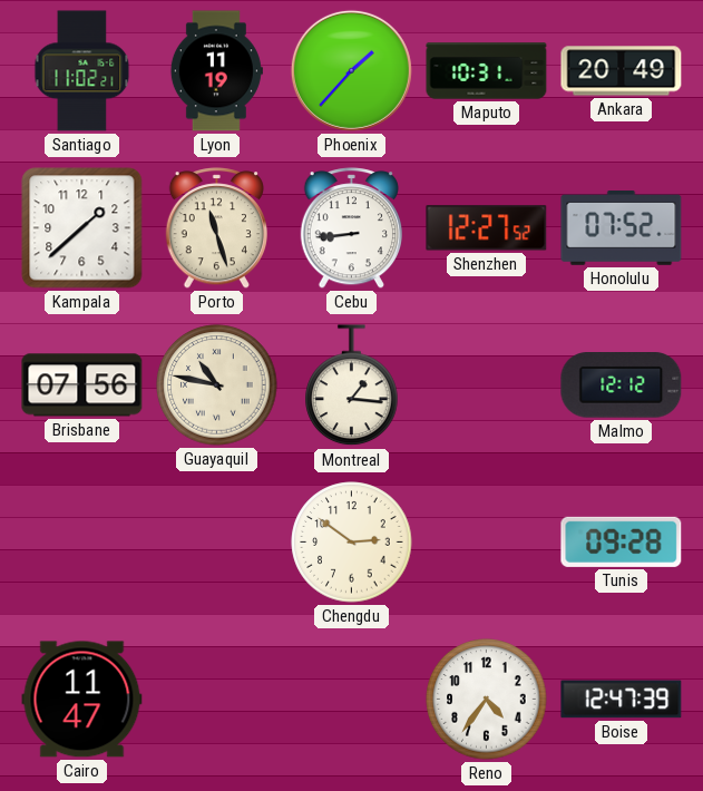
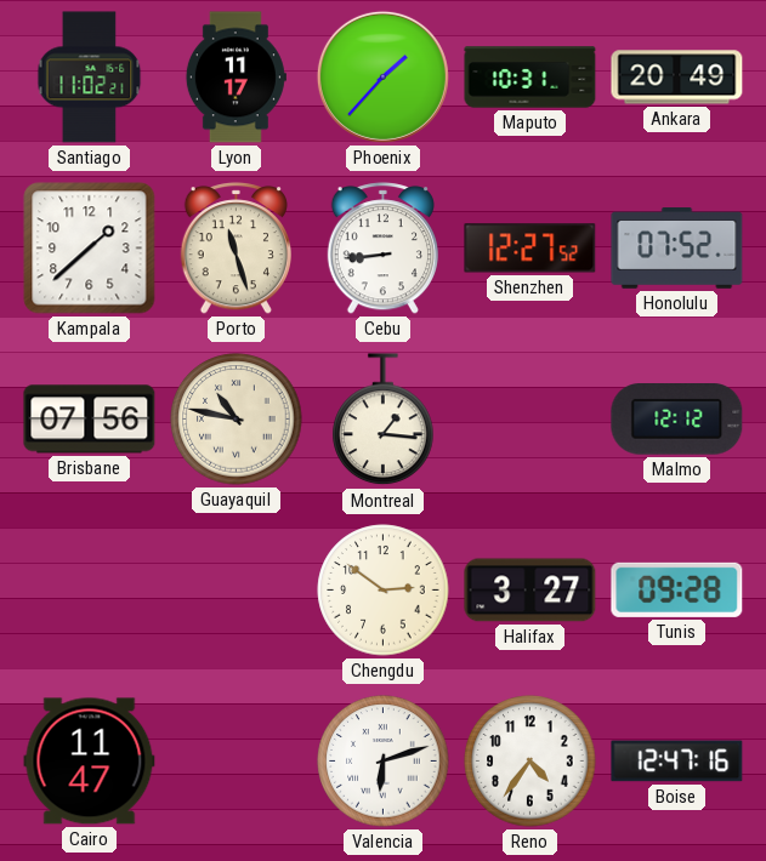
Lyon: 11:19 -> 11:17 (236, 78)
Halifax: none -> 3:27 (530, 591)
Valencia: none -> 6:12 (384, 762)
Boise: 12:47:39 -> 12:47:16 (677, 762)
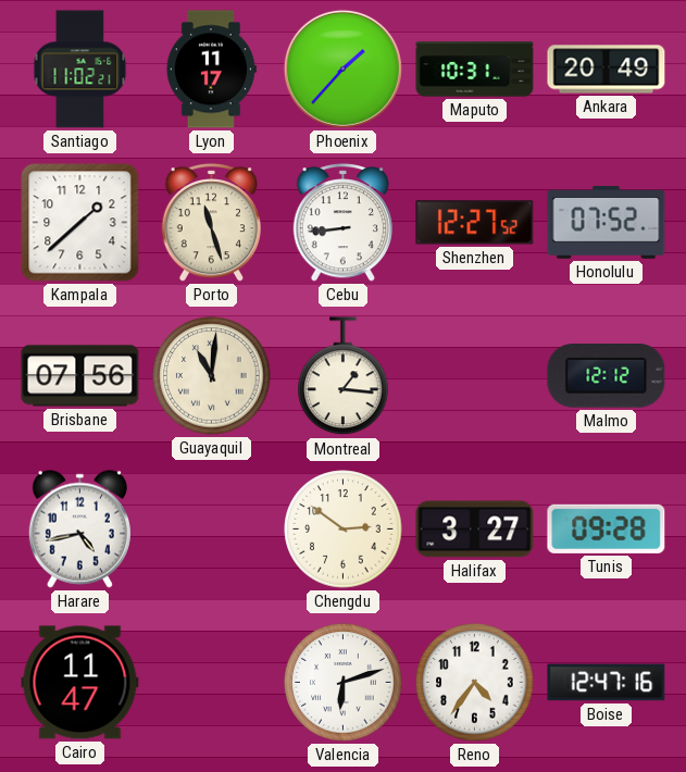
Guayaquil: 10:47 -> 11:01 (212, 376)
Harare: none -> 4:43 (79, 528)
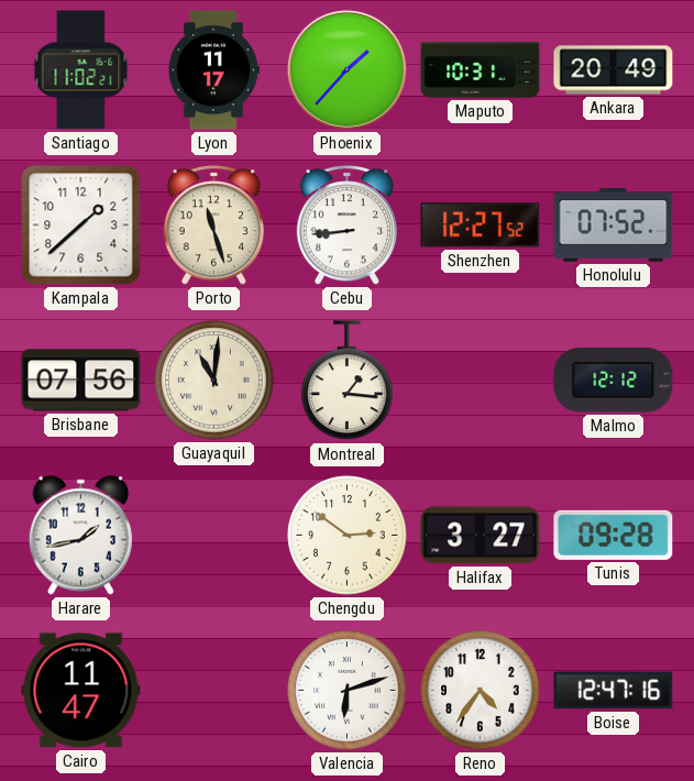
Harare: 4:43 -> 1:43 (80, 535)
